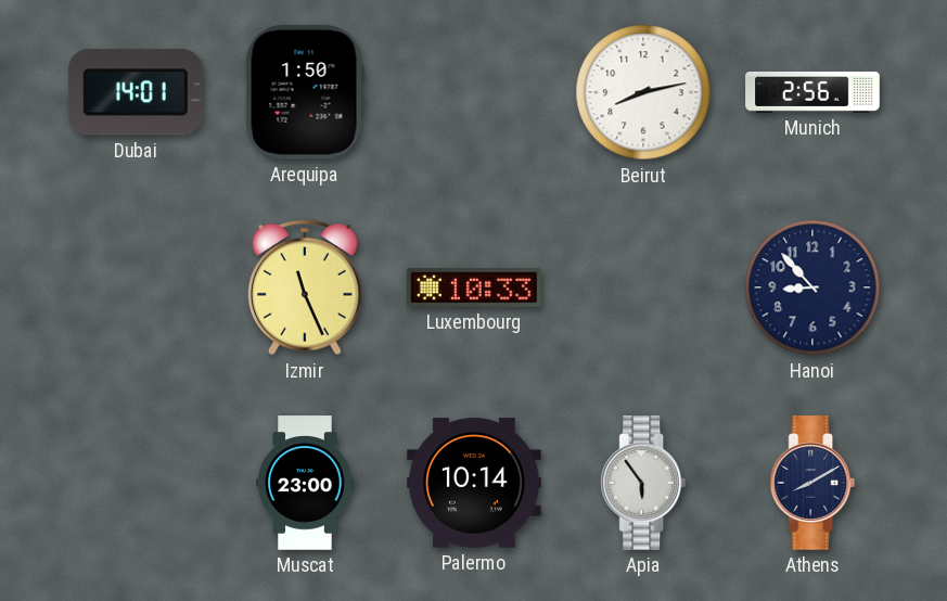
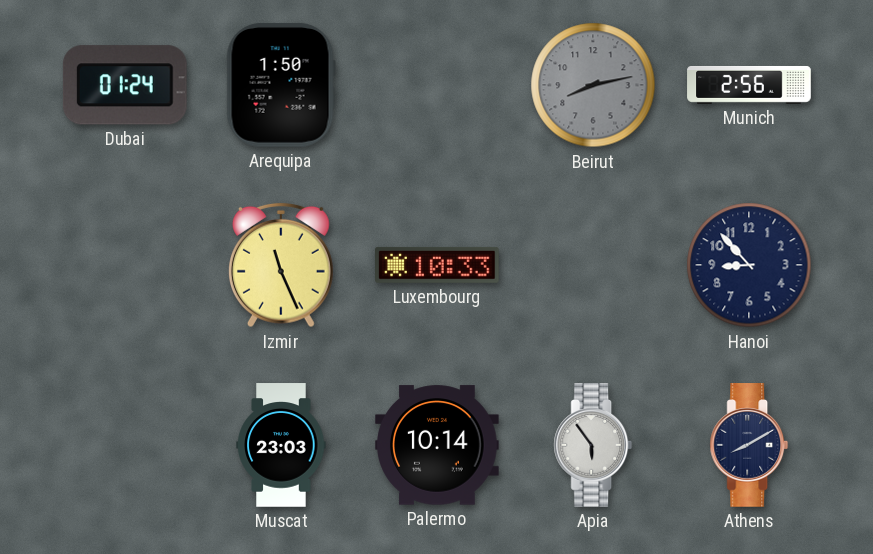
Dubai: 14:01 -> 01:24 (125, 85)
Beirut dial: white -> grey (593, 85)
Muscat: 23:00 -> 23:03 (281, 445)
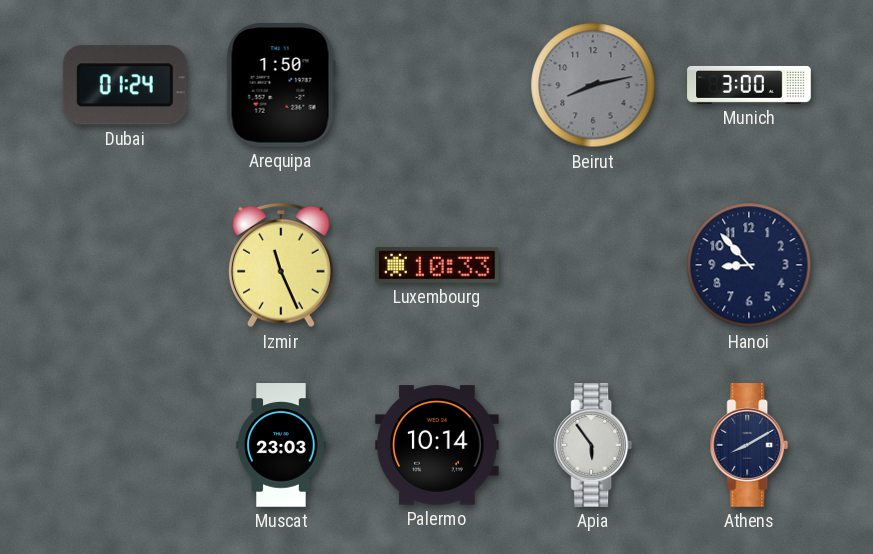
Munich: 2:56 -> 3:00 (749, 85)
